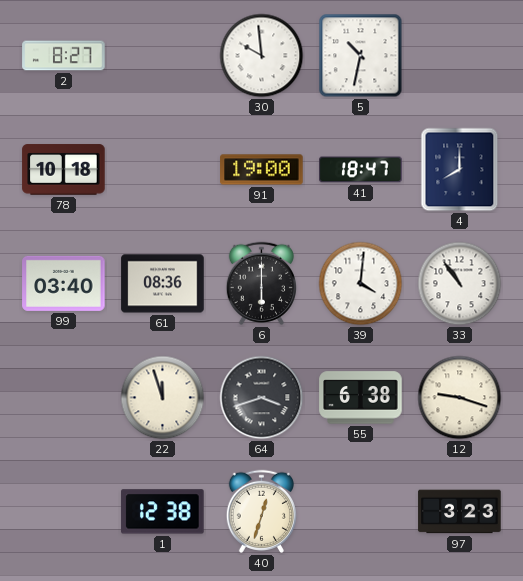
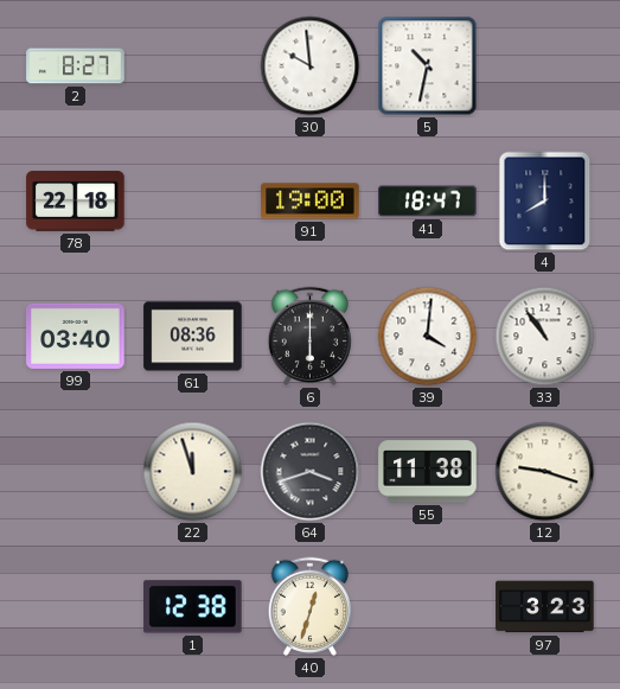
78: 10:18 -> 22:18 (76, 202)
55: 6:38 -> 11:38 (428, 472)
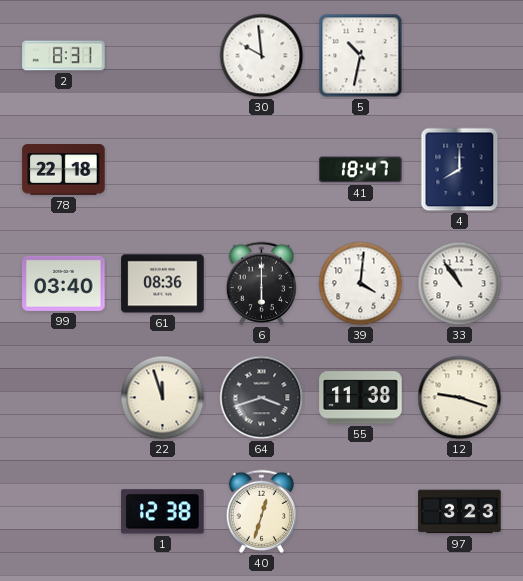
2: 8:27 -> 8:31 (64, 56)
91: 19:00 -> none (311, 202)
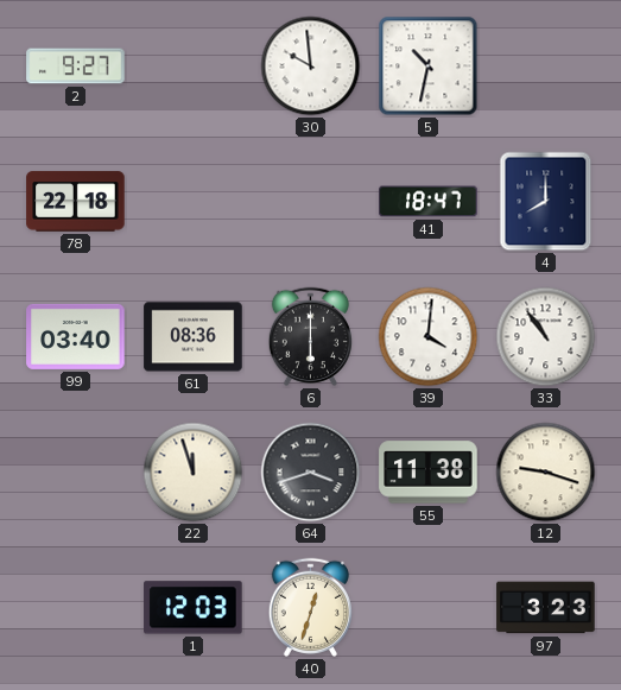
2: 8:31 -> 9:27 (76, 67)
1: 12:38 -> 12:03 (194, 608)
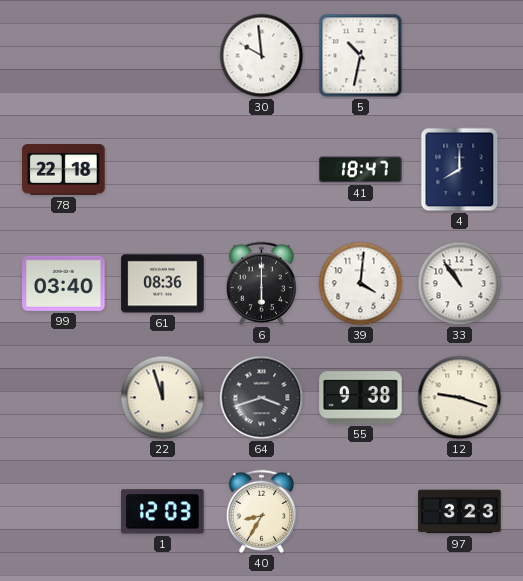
2: 9:27 -> none (76, 67)
55: 11:38 -> 9:38 (361, 398)
40: 12:33 -> 8:35 (261, 511)
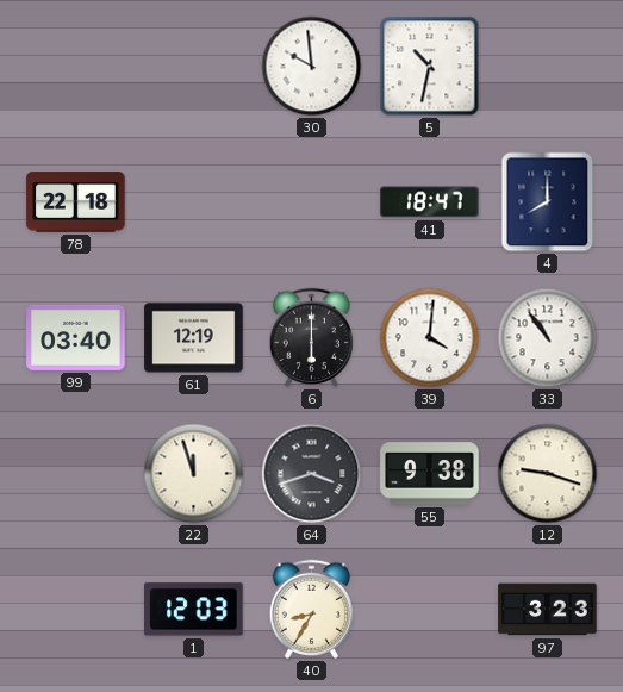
61: 08:36 -> 12:19 (194, 338)
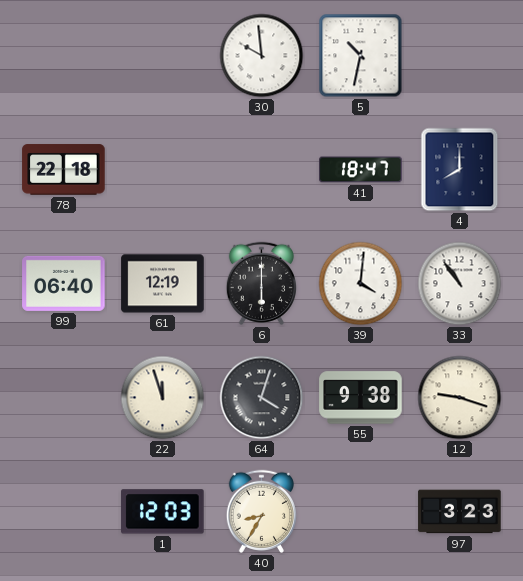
99: 03:40 -> 06:40 (64, 283)
64: 3:42 -> 4:03 (262, 398)
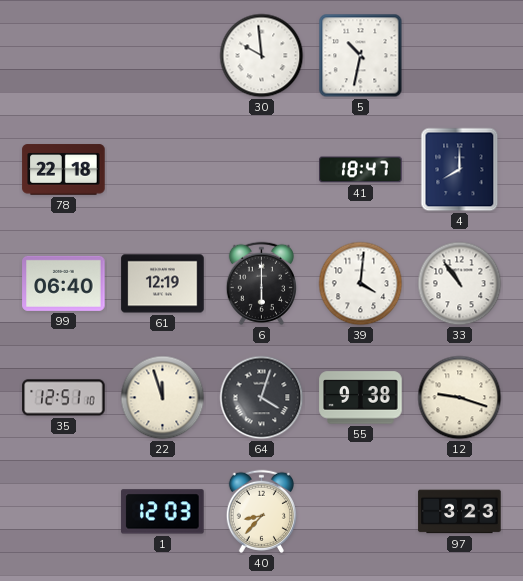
35: none -> 12:51 (64, 398)
40: 8:35 -> 8:37 (261, 511)
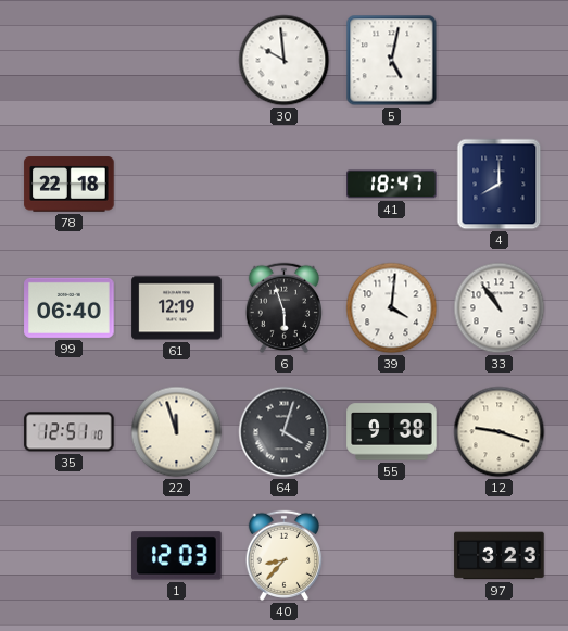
5: 10:32 -> 5:02 (392, 61)
6: 6:00 -> 5:57 (283, 307)
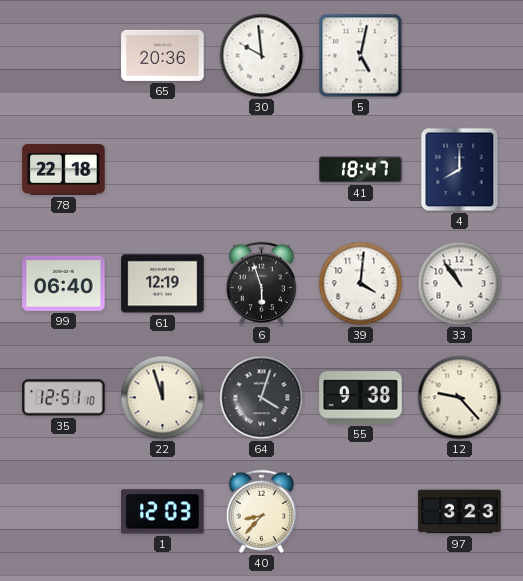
65: none -> 20:36 (163, 55)
12: 9:18 -> 9:23 (460, 398)
